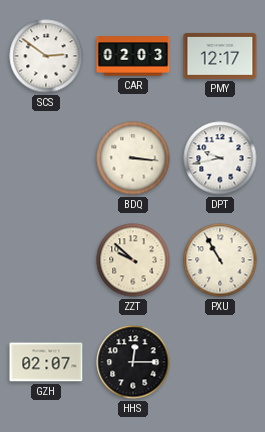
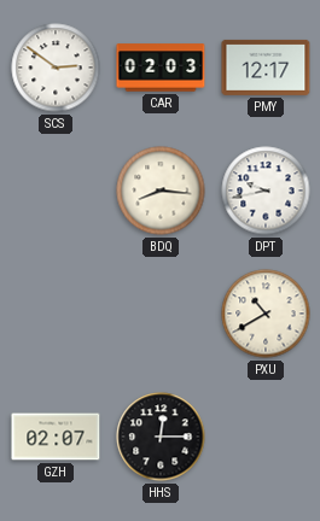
BDQ: 3:16 -> 8:16 (161, 191)
ZZT: 9:52 -> none (133, 260)
PXU: 10:55 -> 10:40 (266, 314)
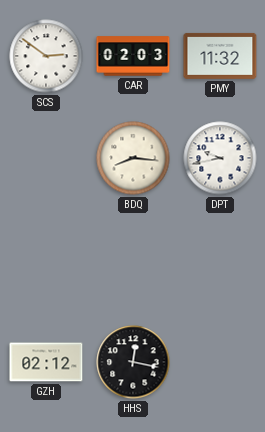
PMY: 12:17 -> 11:32 (220, 56)
PXU: 10:40 -> none (266, 314)
GZH: 02:07 -> 02:12 (46, 362)
HHS: 12:15 -> 12:17 (133, 362)
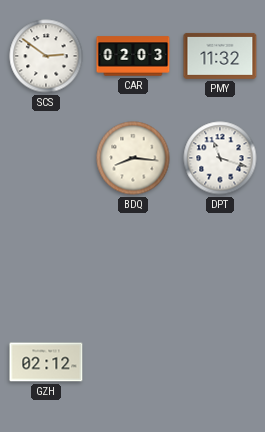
DPT: 9:43 -> 11:18 (220, 158)
HHS: 12:17 -> none (133, 362)
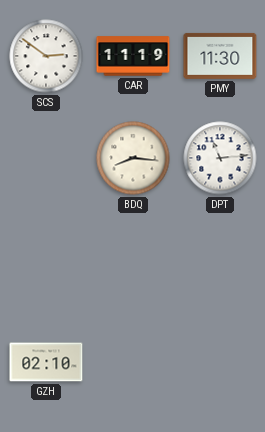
CAR: 02:03 -> 11:19 (133, 56)
PMY: 11:32 -> 11:30 (220, 56)
DPT: 11:18 -> 11:14 (220, 158)
GZH: 02:12 -> 02:10 (46, 362)
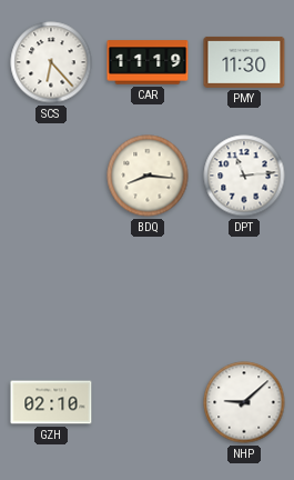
SCS: 2:51 -> 6:23 (51, 62)
NHP: none -> 9:08 (244, 402)
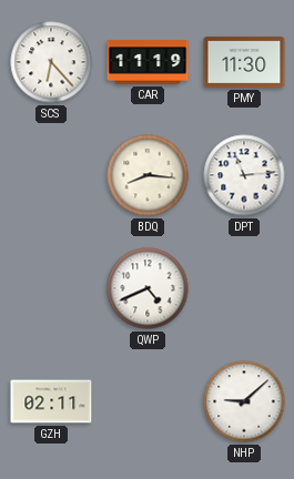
QWP: none -> 4:41 (148, 288)
GZH: 02:10 -> 02:11 (51, 401)
